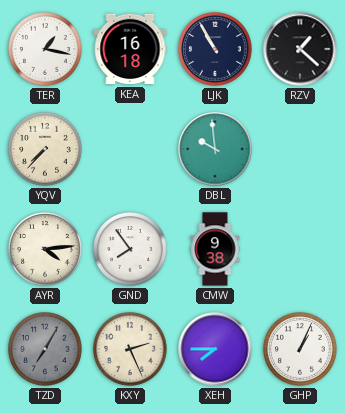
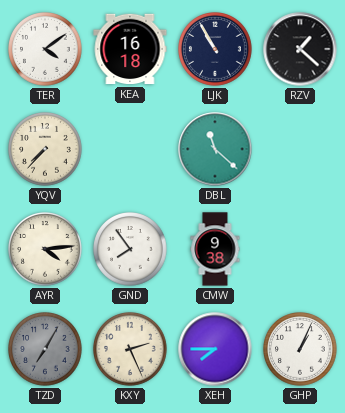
TER: 1:17 -> 4:09 (46, 50)
DBL: 9:59 -> 11:22 (215, 149)
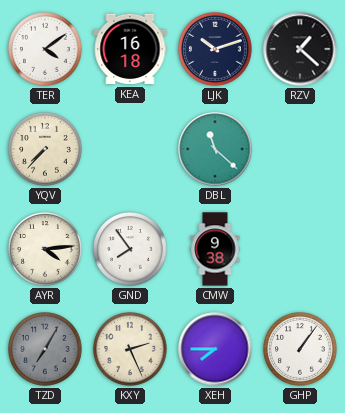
LJK: 10:55 -> 10:12 (216, 50)
GHP: 1:04 -> 1:06 (301, 350)
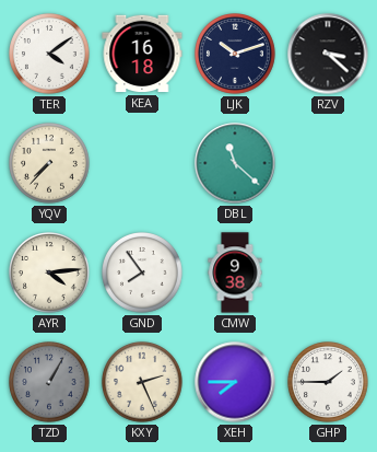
RZV: 1:22 -> 3:22 (328, 54)
TZD: 7:05 -> 1:05 (50, 383)
GHP: 1:06 -> 1:45 (329, 383)
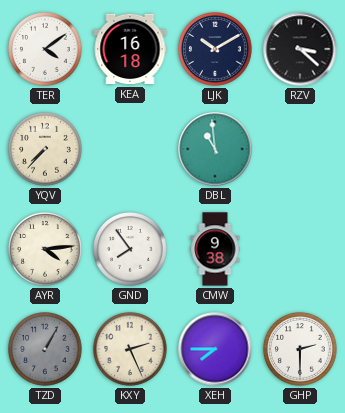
LJK: 10:12 -> 10:10 (216, 50)
DBL: 11:22 -> 10:59 (215, 149)
GHP: 1:45 -> 2:30 (301, 350)
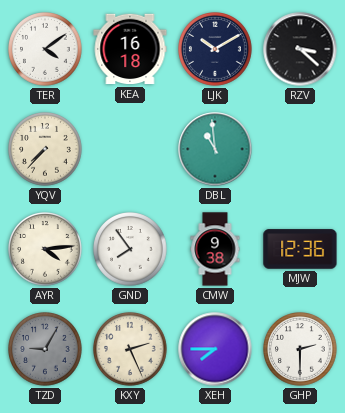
MJW: none -> 12:36 (300, 249)
TZD: 1:05 -> 9:05 (46, 350)
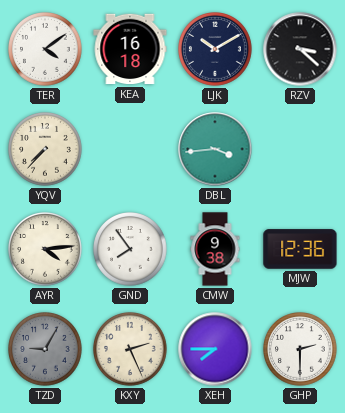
DBL: 10:59 -> 3:44 (215, 149)
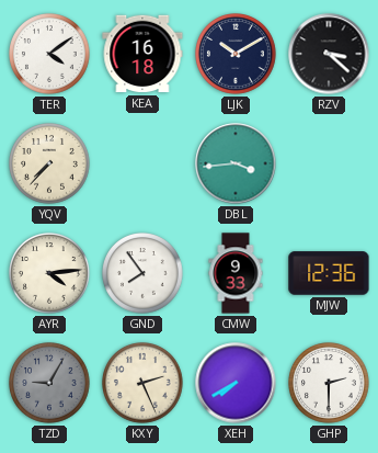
CMW: 9:38 -> 9:33 (236, 273)
XEH: 7:45 -> 7:40 (236, 383)
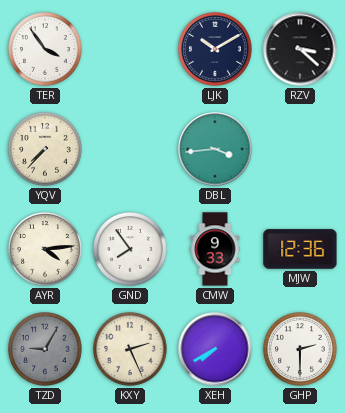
TER: 4:09 -> 3:54 (46, 50)
KEA: 16:18 -> none (142, 54)
